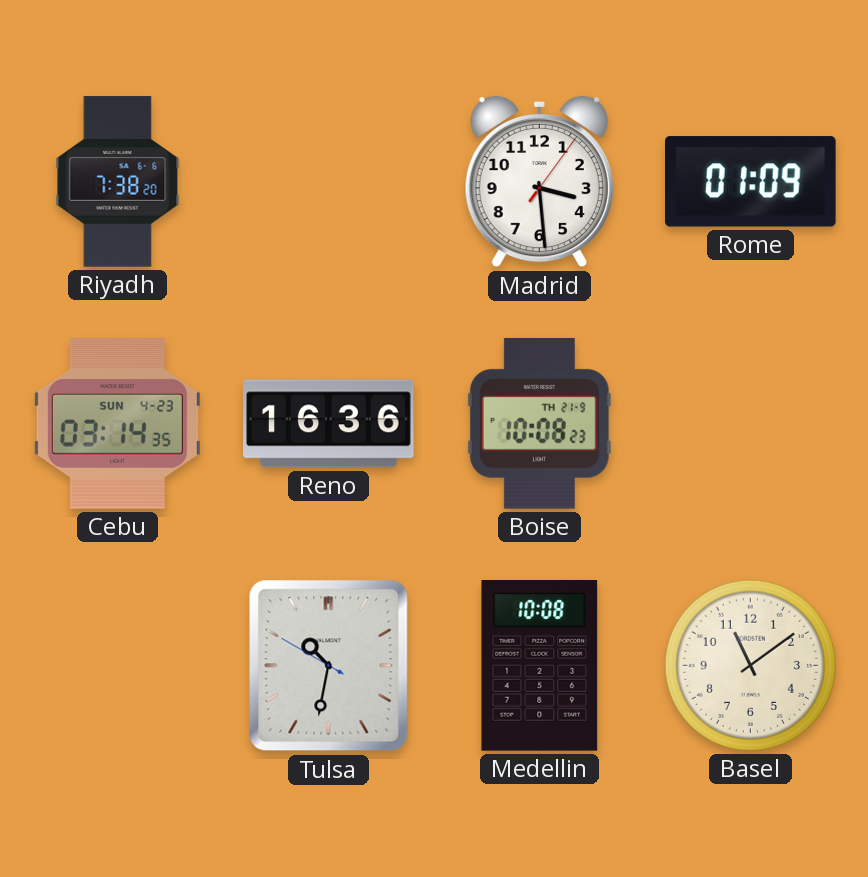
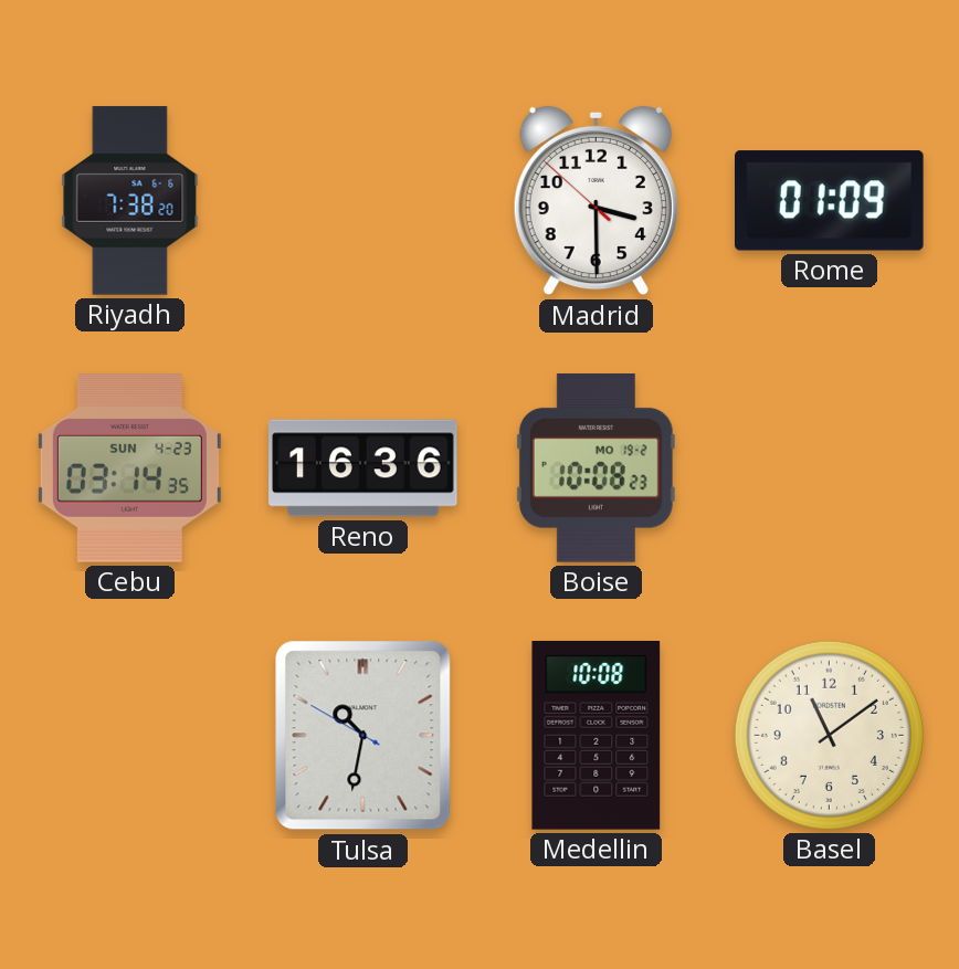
Madrid: 3:29:06 -> 3:29:52 (596, 201)
Boise date: TH 21-9 -> MO 19-2 (596, 468)
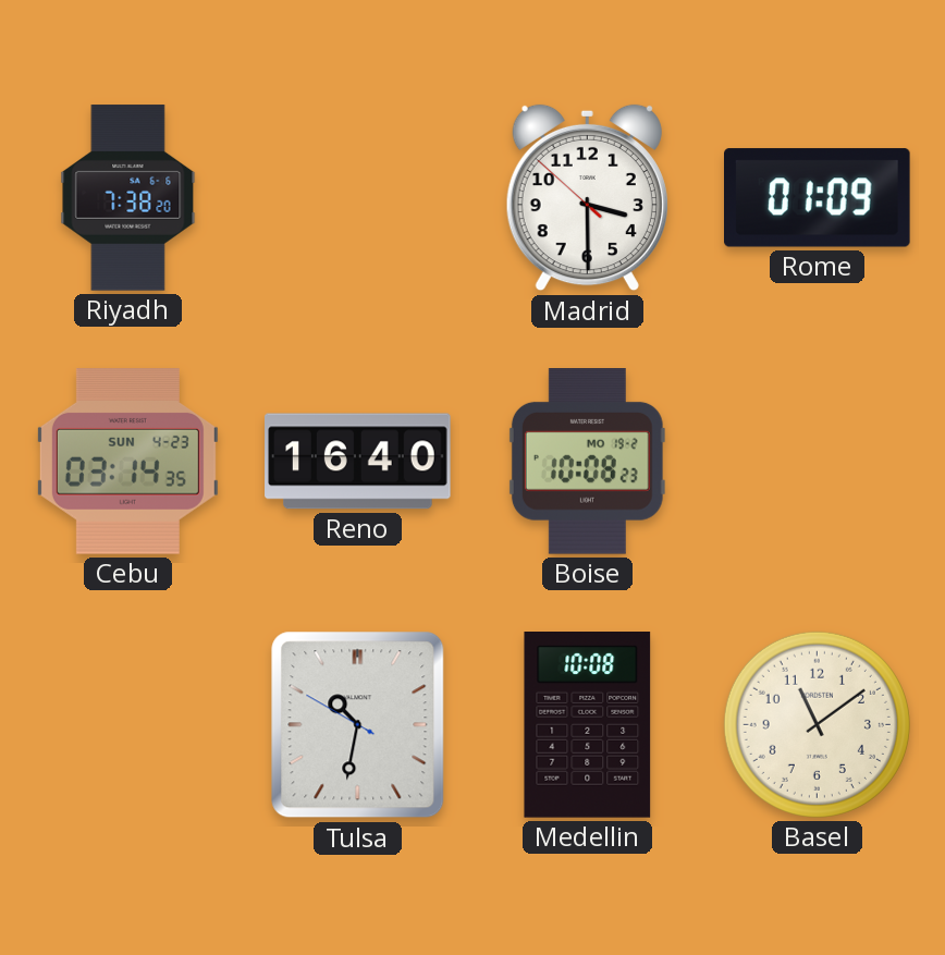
Reno: 16:36 -> 16:40 (358, 462)
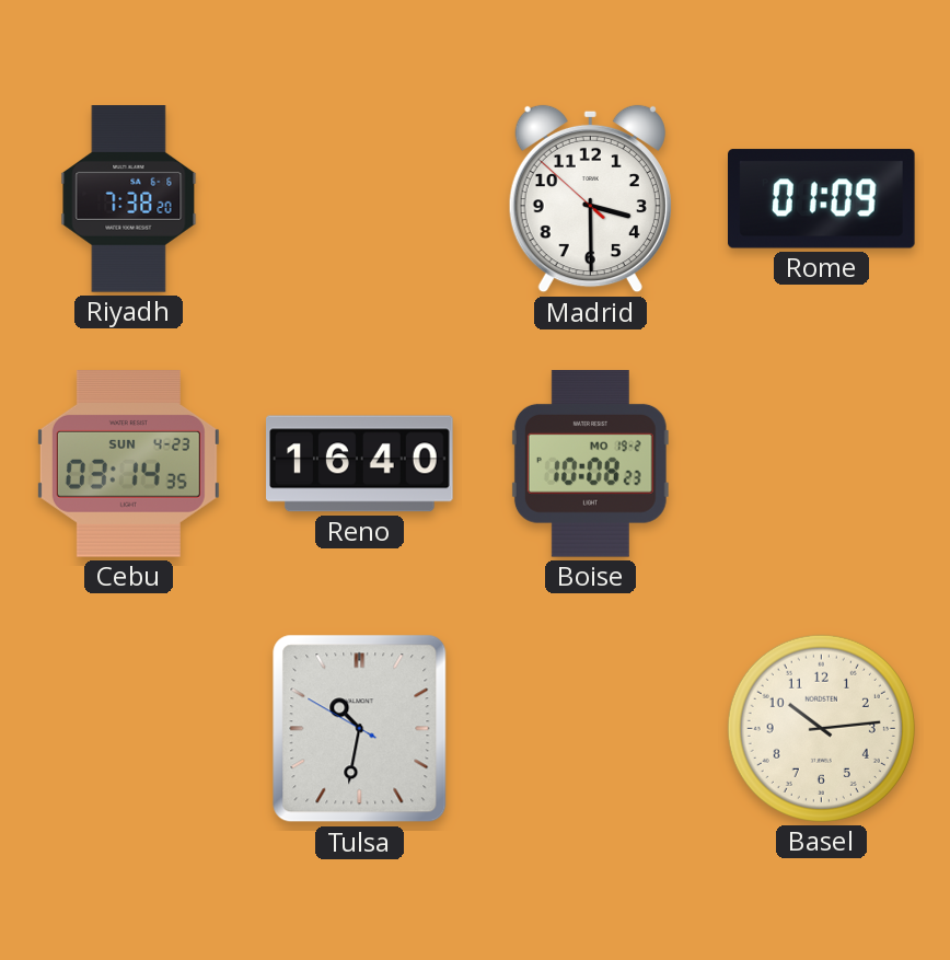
Medellin: 10:08 -> none (588, 725)
Basel: 11:09 -> 10:14 (821, 728)
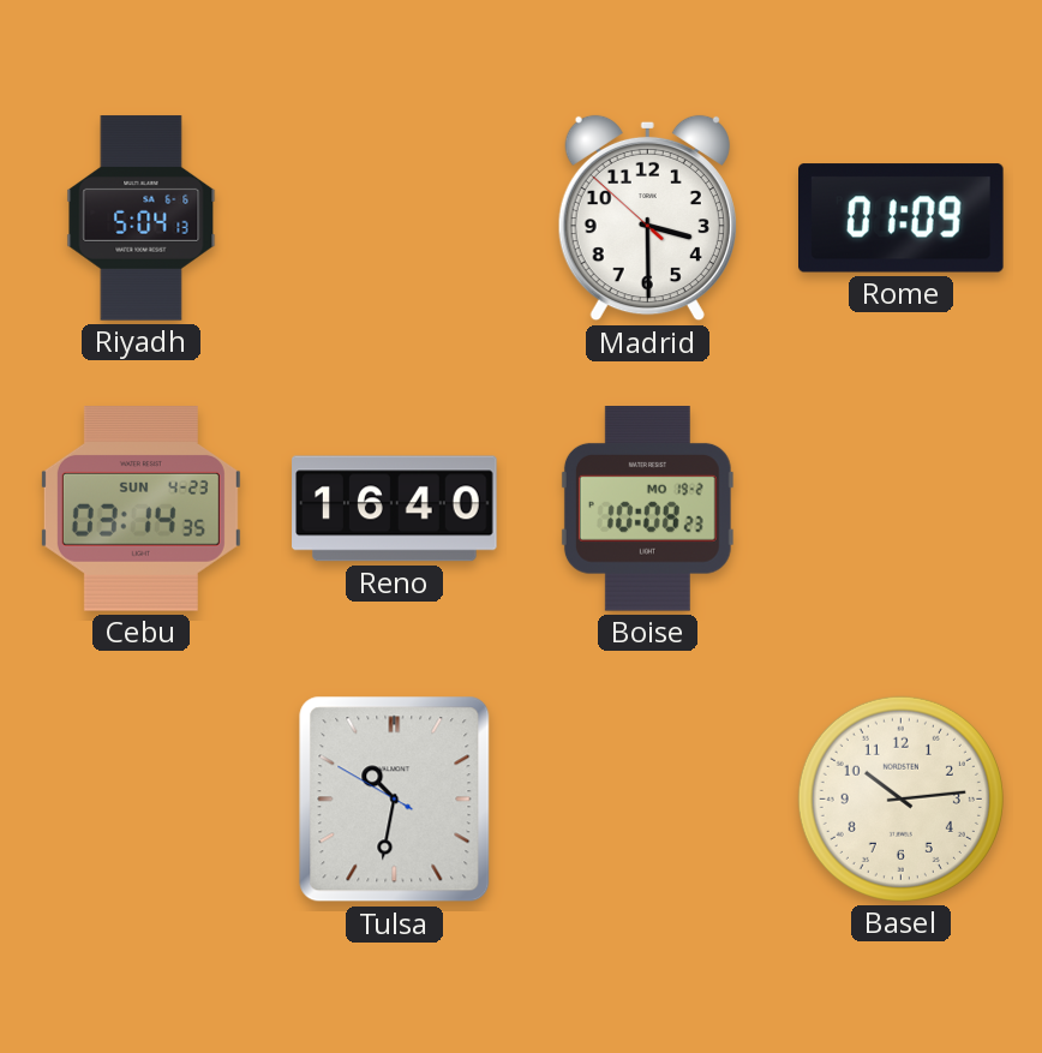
Riyadh: 7:38 -> 5:04 (142, 219)
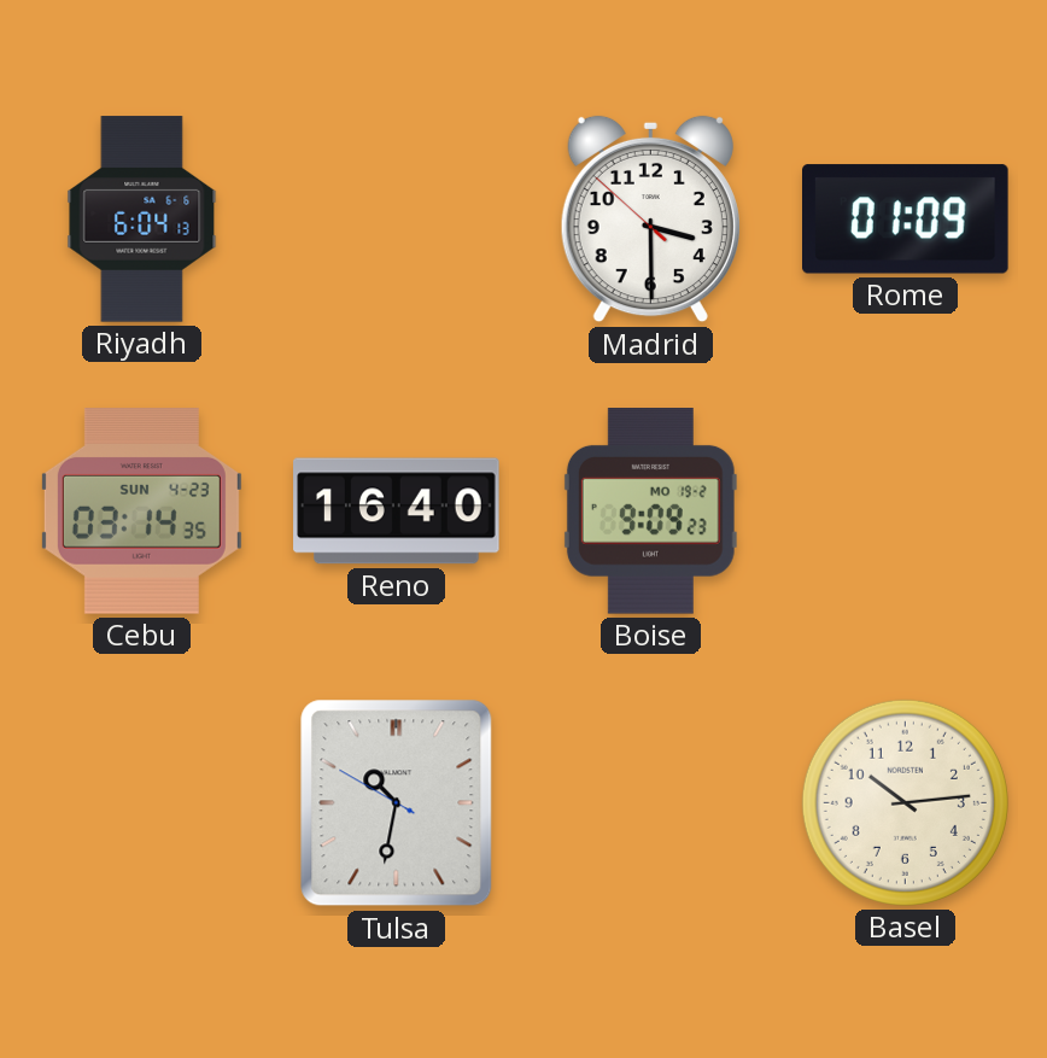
Riyadh: 5:04 -> 6:04 (142, 220)
Boise: 10:08 -> 9:09 (650, 512)
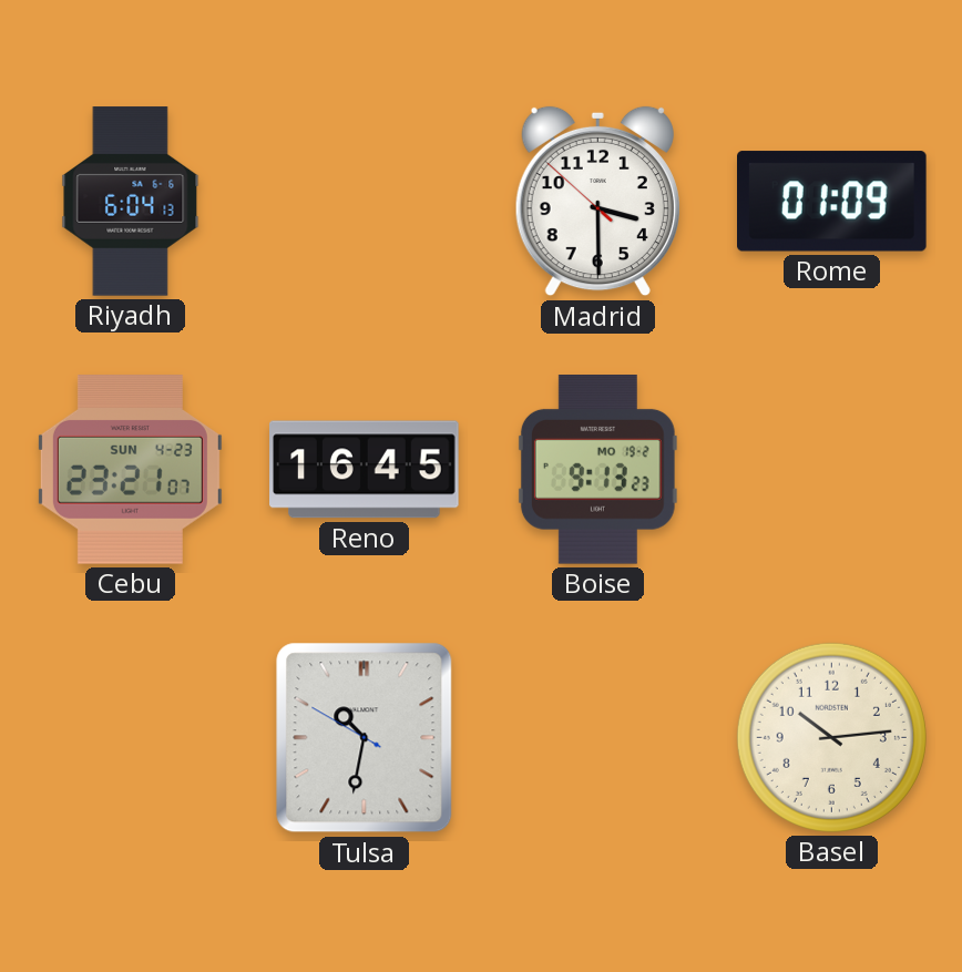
Cebu: 03:14 -> 23:21 (130, 470)
Reno: 16:40 -> 16:45 (365, 470)
Boise: 9:09 -> 9:13 (597, 470)
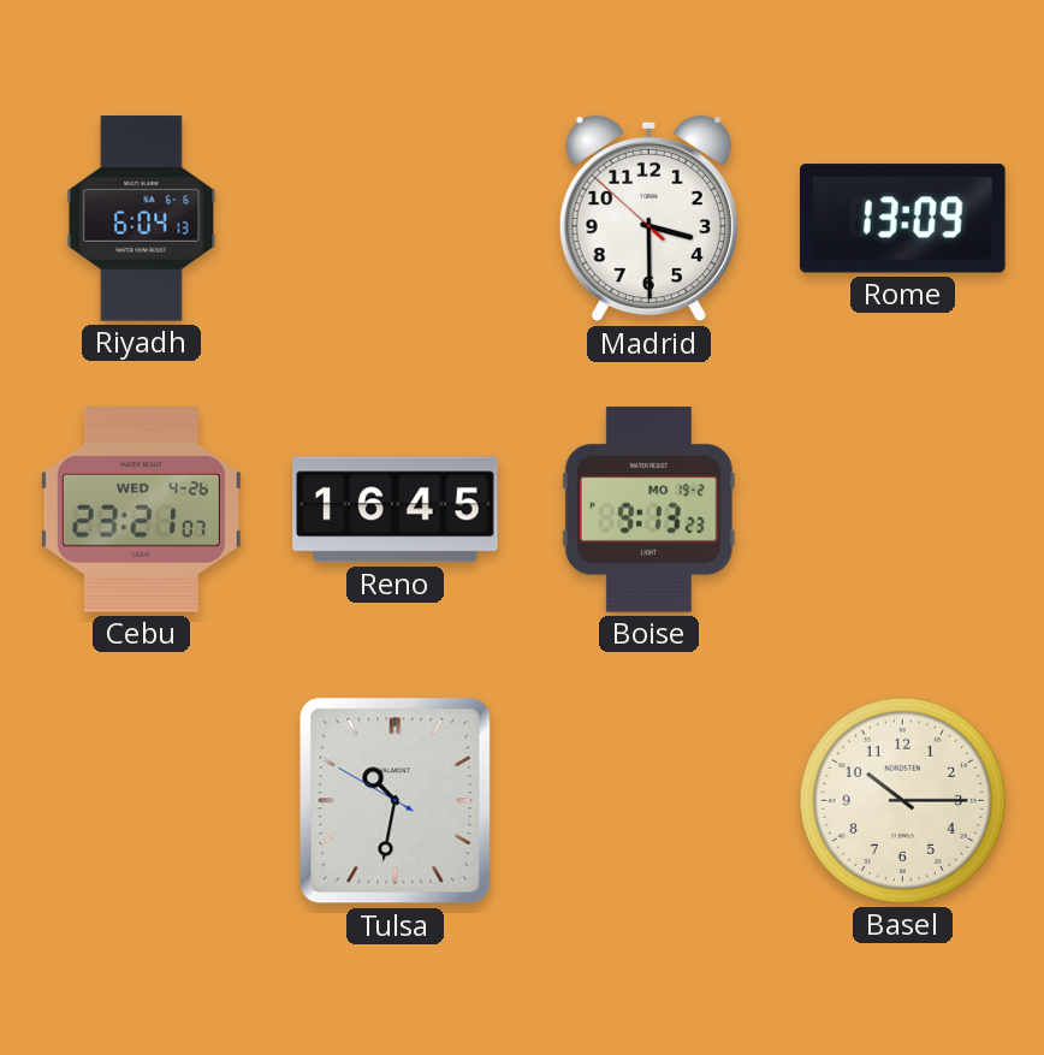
Rome: 01:09 -> 13:09 (903, 219)
Cebu date: SUN 4-23 -> WED 4-26 (141, 510)
Basel: 10:14 -> 10:15 (902, 800)
